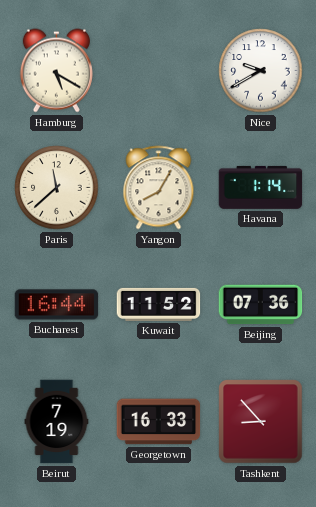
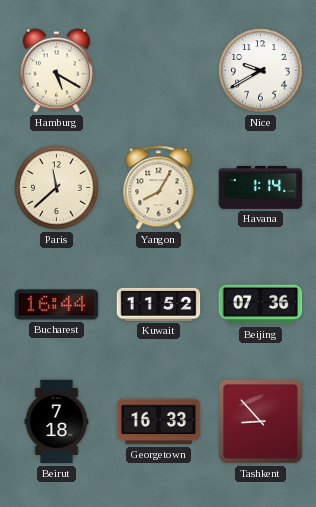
Beirut: 7:19 -> 7:18 (57, 422)
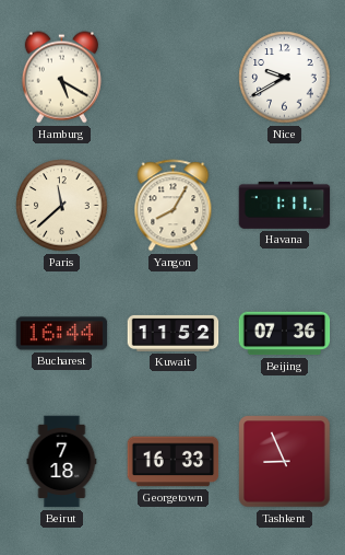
Havana: 1:14 -> 1:11 (285, 205)
Tashkent: 8:53 -> 8:56 (285, 462)
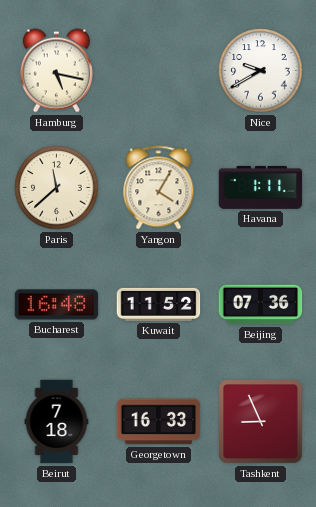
Hamburg: 5:20 -> 5:17 (56, 71)
Yangon: 8:05 -> 4:05 (159, 188)
Bucharest: 16:44 -> 16:48 (57, 305)
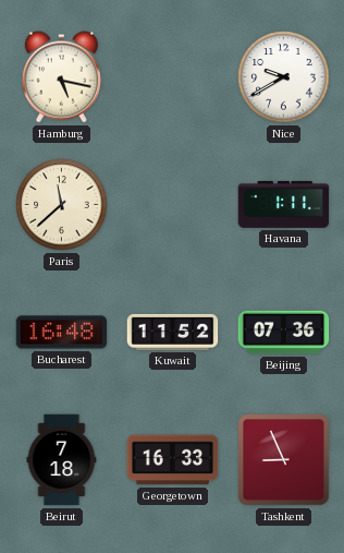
Yangon: 4:05 -> none (159, 188)
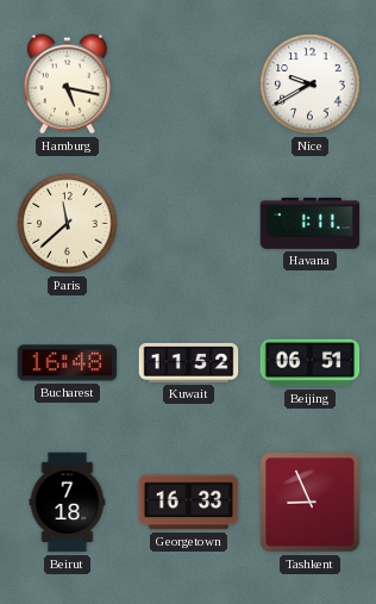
Beijing: 07:36 -> 06:51 (311, 363)
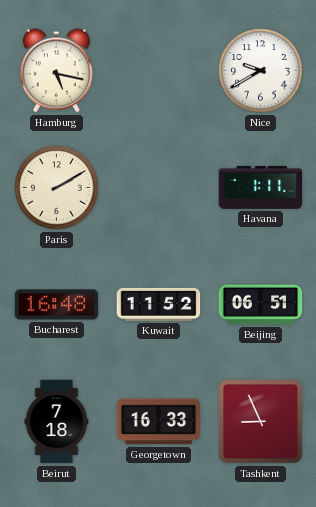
Paris: 11:38 -> 2:10 (57, 188)
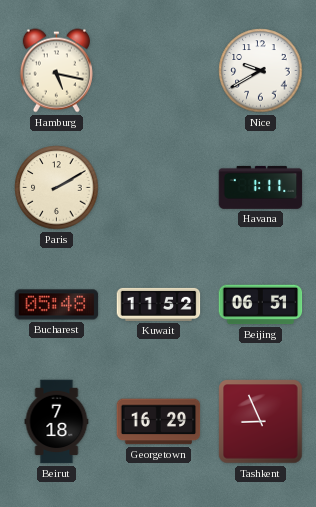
Bucharest: 16:48 -> 05:48 (57, 305)
Georgetown: 16:33 -> 16:29 (159, 422)
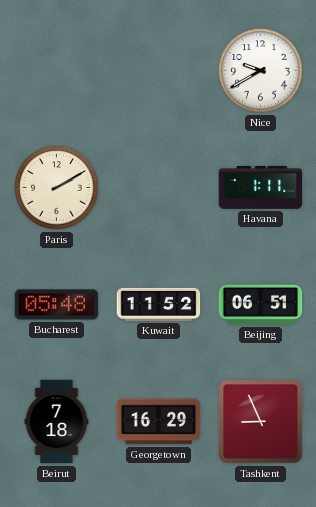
Hamburg: 5:17 -> none (56, 71)
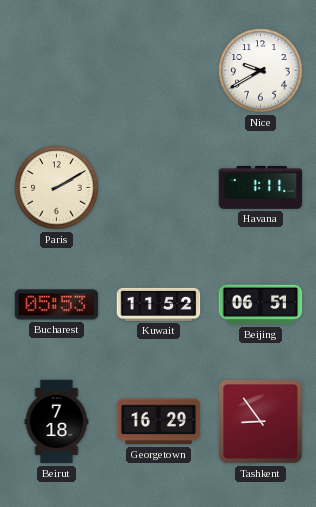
Bucharest: 05:48 -> 05:53 (57, 305)
Tashkent: 8:56 -> 8:54 (261, 422)
